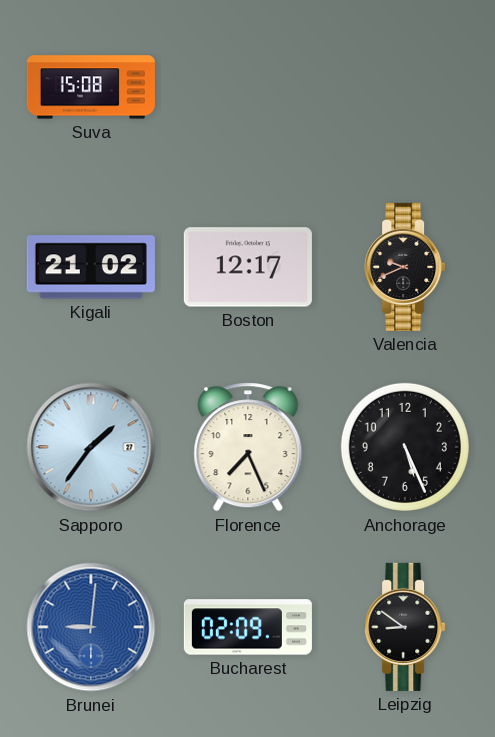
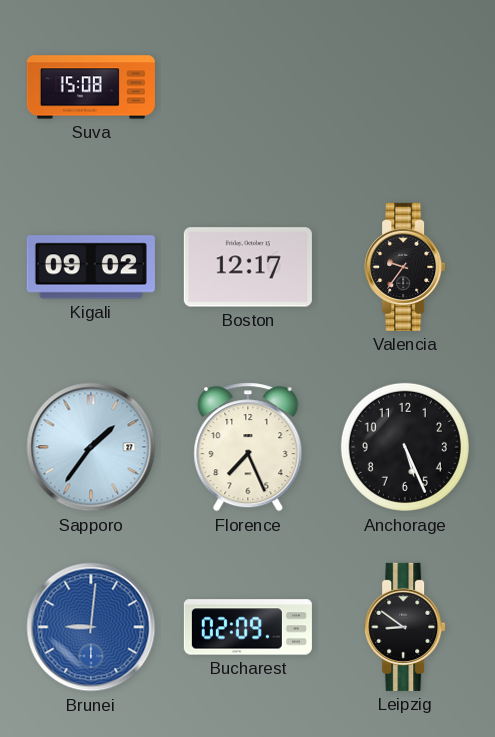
Kigali: 21:02 -> 09:02 (91, 267)
Valencia: 9:41 -> 9:36 (405, 267)
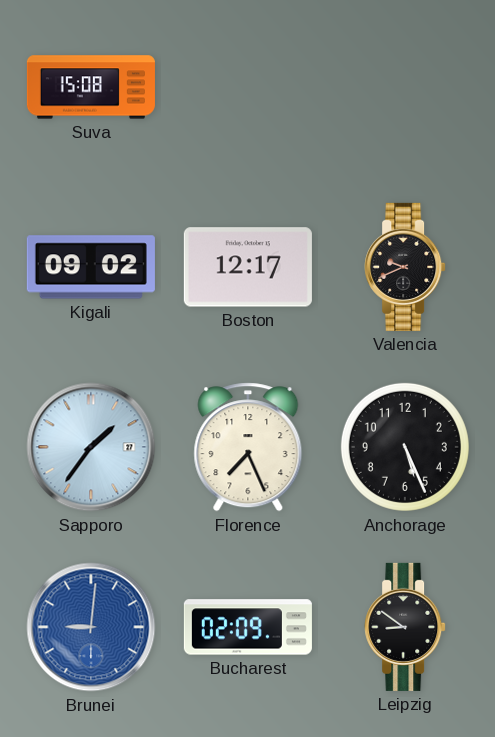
Valencia: 9:36 -> 9:41 (405, 267)
